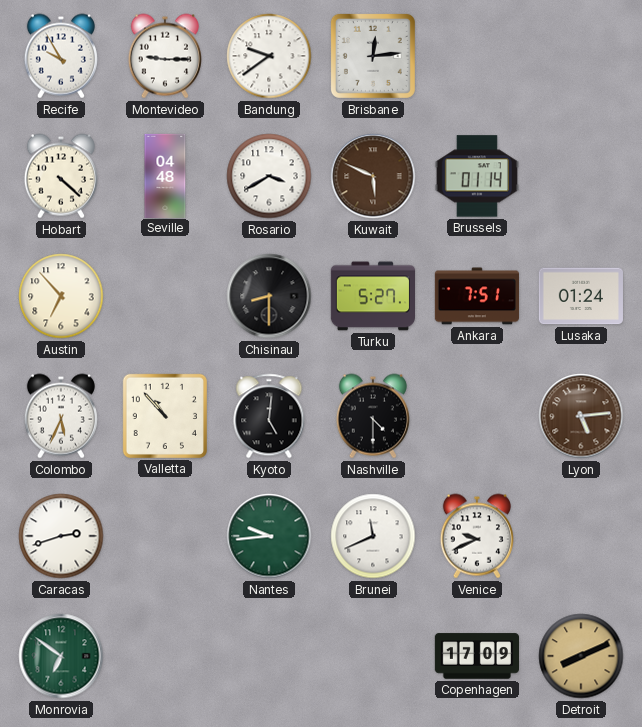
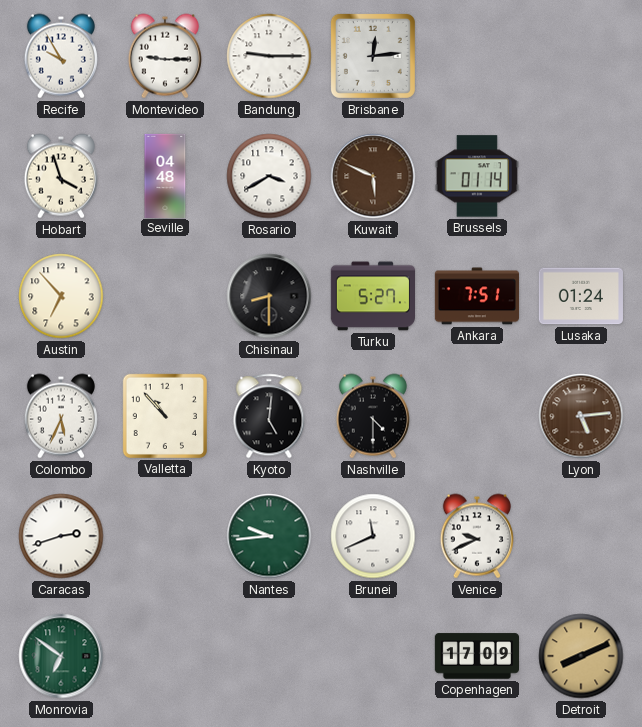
Bandung: 9:39 -> 9:15 (269, 56)
Hobart: 4:22 -> 3:57 (61, 176)
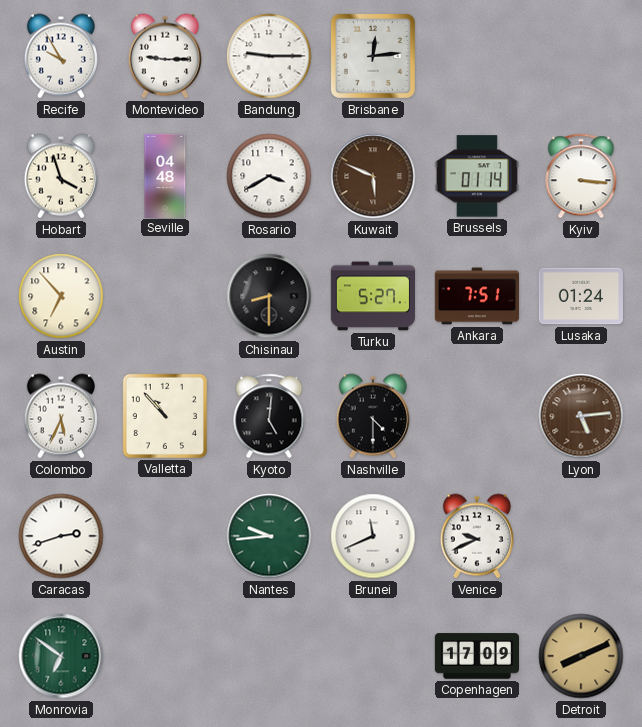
Kyiv: none -> 3:16 (581, 176)
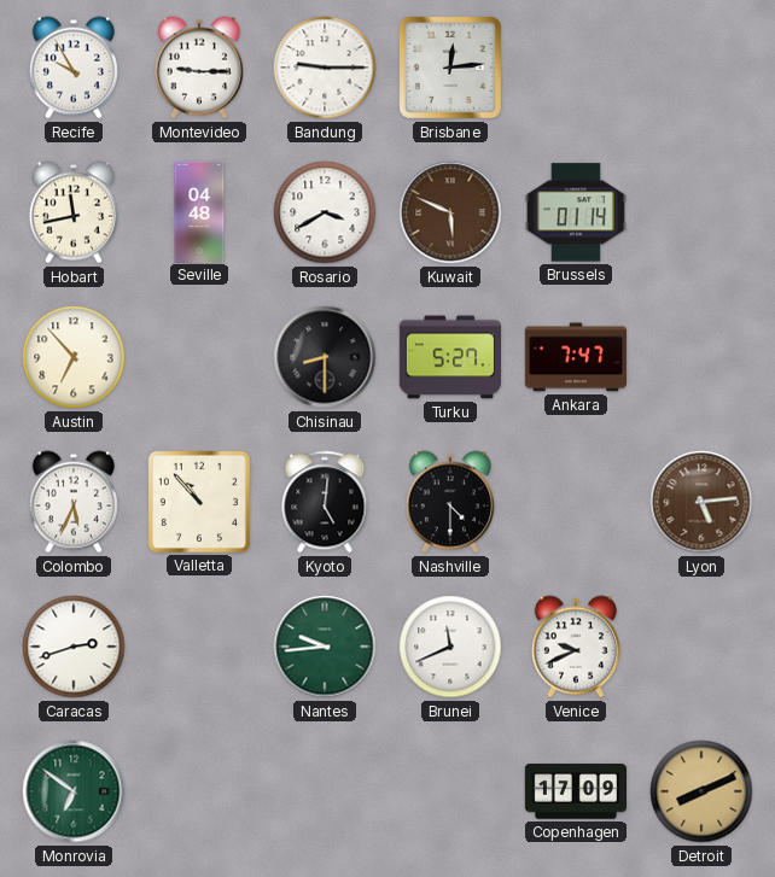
Hobart: 3:57 -> 11:43 (74, 212)
Kyiv: 3:16 -> none (581, 176)
Ankara: 7:51 -> 7:47 (576, 357)
Lusaka: 01:24 -> none (581, 296)
